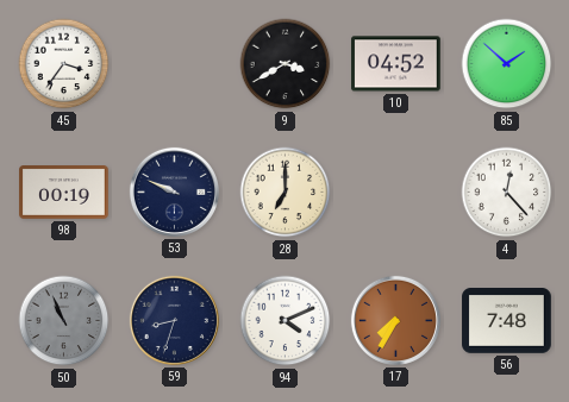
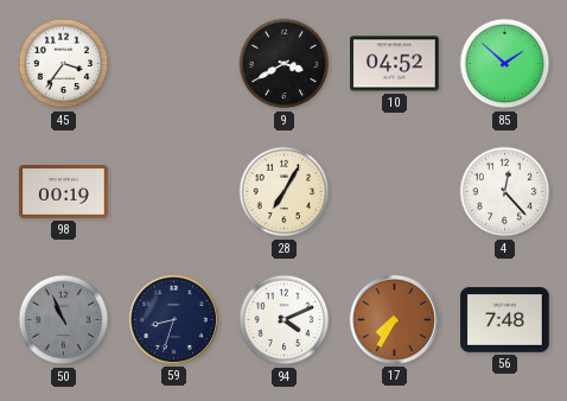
53: 9:49 -> none (174, 191)
28: 7:00 -> 7:05 (285, 192)
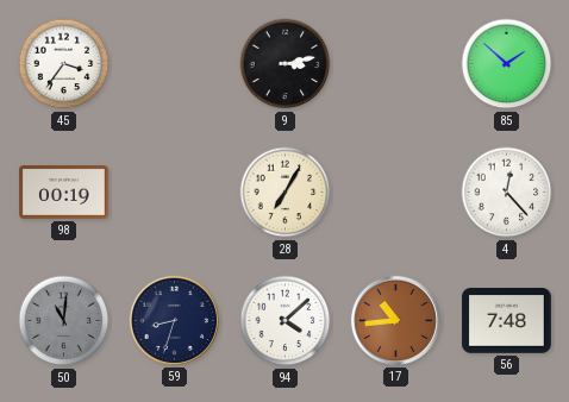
9: 3:40 -> 3:13 (286, 64)
10: 04:52 -> none (395, 64)
50: 10:56 -> 11:01 (64, 321)
94: 4:11 -> 4:08 (286, 321)
17: 7:35 -> 10:44 (395, 320)
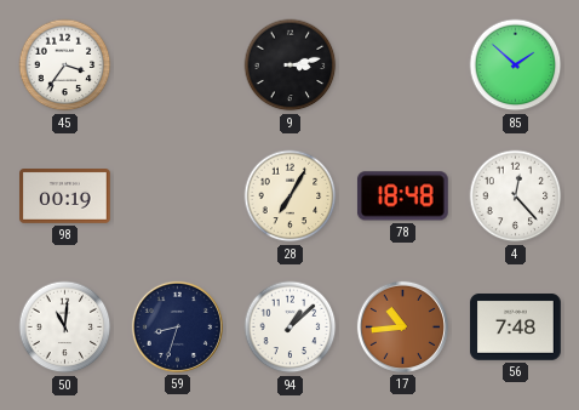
78: none -> 18:48 (402, 197)
50 dial: grey -> white (65, 328)
94: 4:08 -> 1:08 (291, 328)
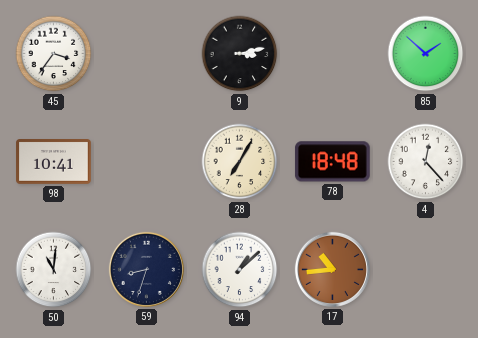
98: 00:19 -> 10:41 (54, 162)
56: 7:48 -> none (516, 328)
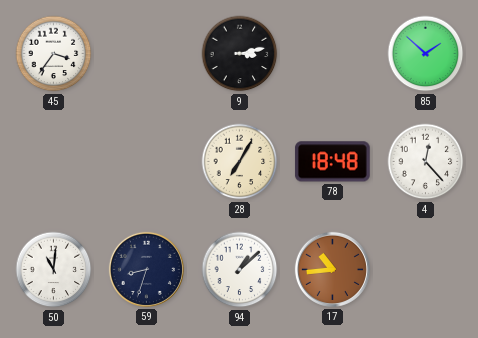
98: 10:41 -> none (54, 162)
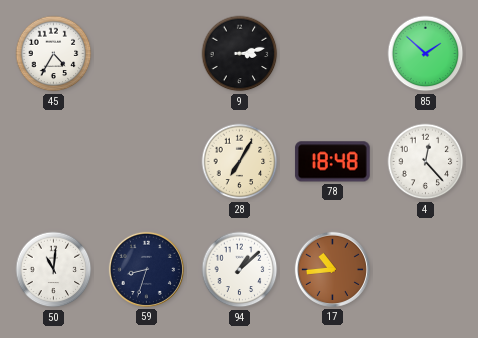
45: 3:36 -> 4:35 (54, 54)
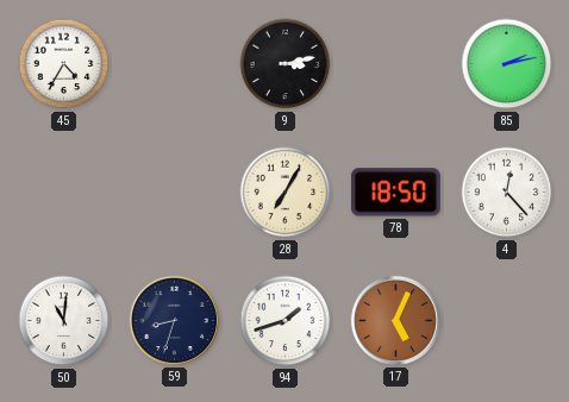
85: 1:52 -> 2:13 (507, 64)
78: 18:48 -> 18:50 (395, 193)
94: 1:08 -> 1:42 (286, 321)
17: 10:44 -> 5:04 (395, 320)
